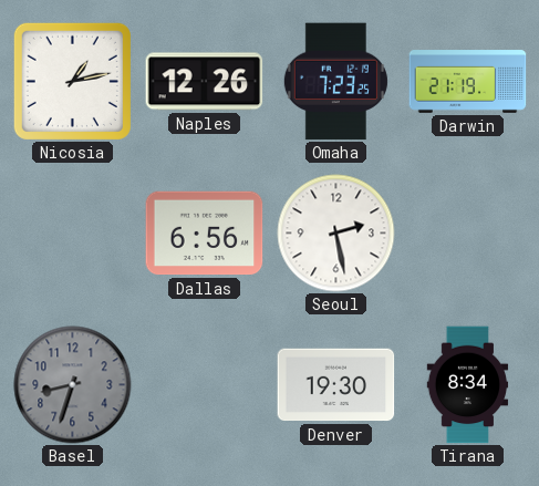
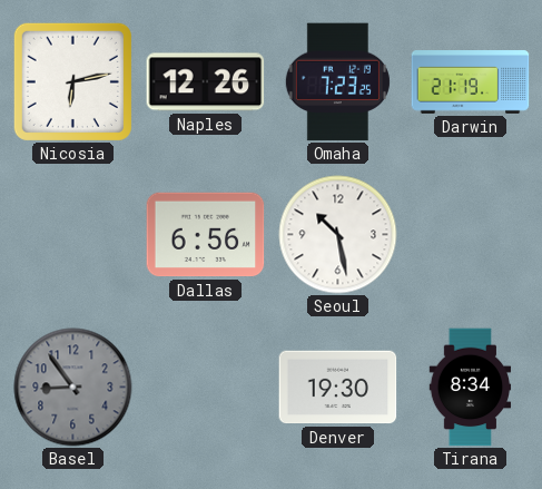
Nicosia: 1:13 -> 6:13 (72, 81)
Seoul: 2:28 -> 10:28 (338, 235)
Basel: 8:33 -> 8:54 (73, 388)
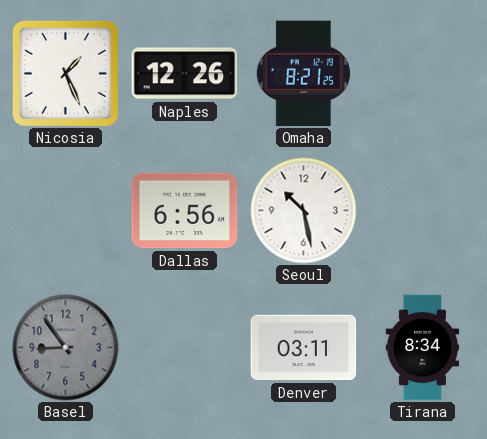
Nicosia: 6:13 -> 1:26 (65, 73)
Omaha: 7:23 -> 8:21 (303, 74)
Darwin: 21:19 -> none (471, 82)
Denver: 19:30 -> 03:11 (304, 348)
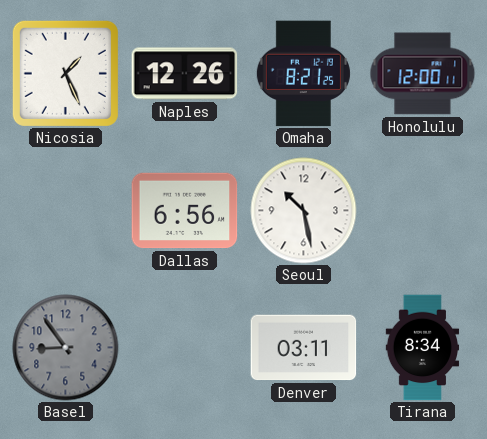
Honolulu: none -> 12:00 (423, 74)
